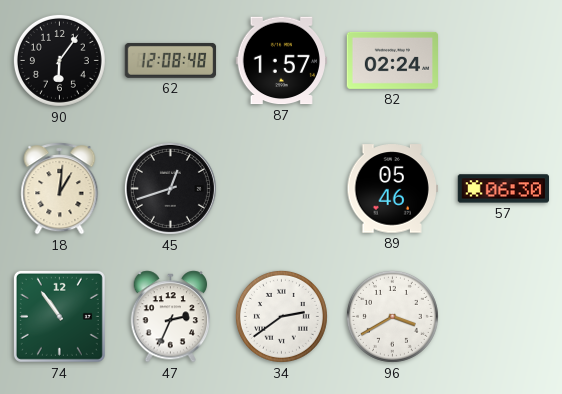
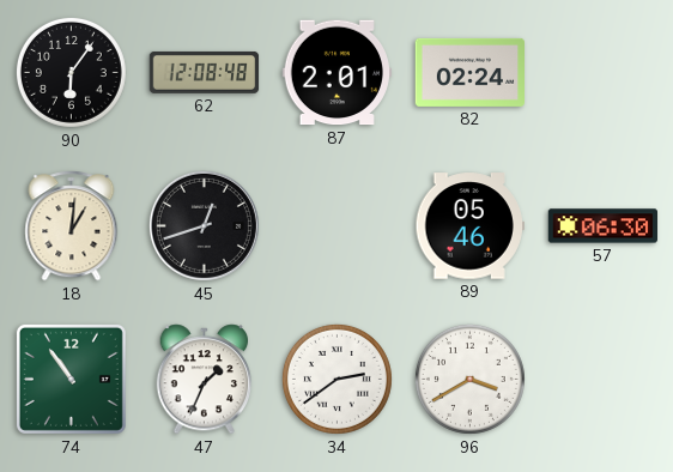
87: 1:57 -> 2:01 (336, 73)
47: 2:34 -> 1:34 (205, 380)
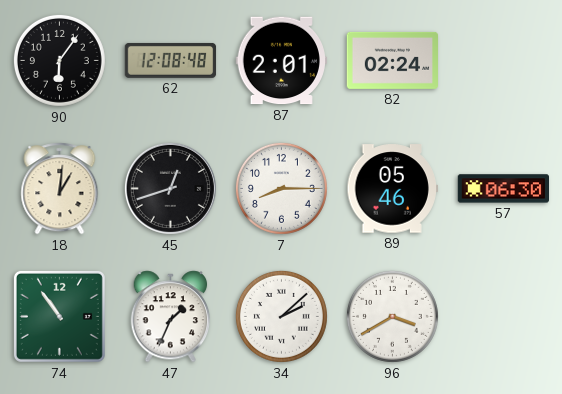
7: none -> 8:15 (281, 188)
34: 2:39 -> 2:08 (281, 316)
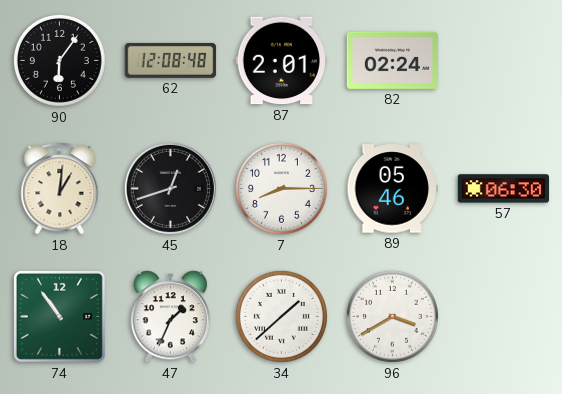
34: 2:08 -> 1:38 (281, 316)
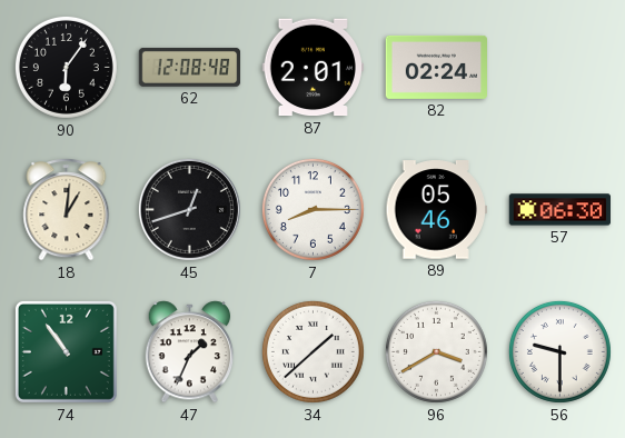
56: none -> 9:30 (559, 351)
